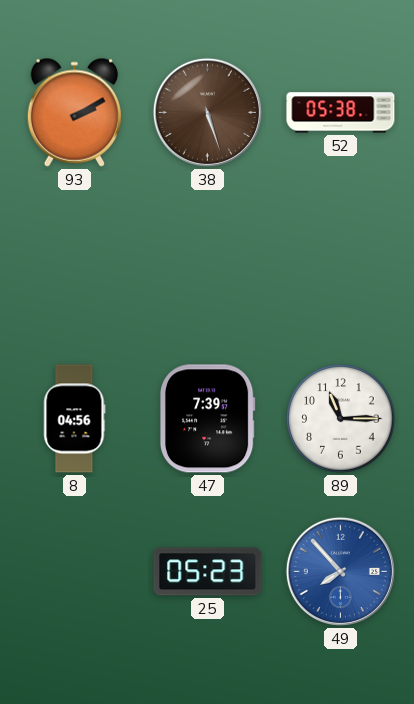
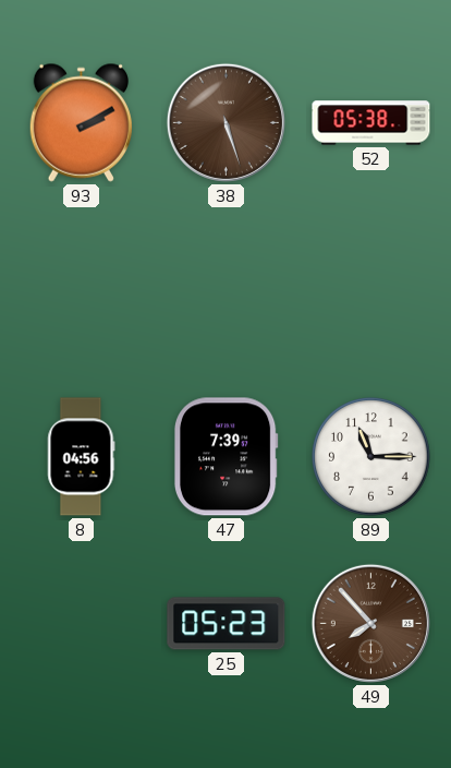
49 dial: blue -> brown (370, 623)
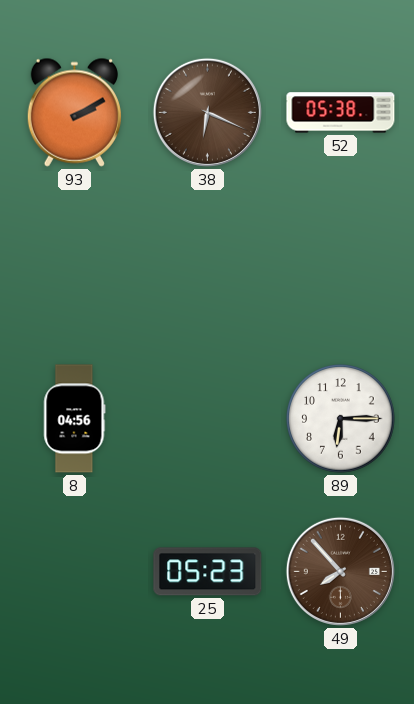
38: 5:27 -> 6:19 (207, 112)
47: 7:39 -> none (225, 457)
89: 11:15 -> 6:15 (341, 419)
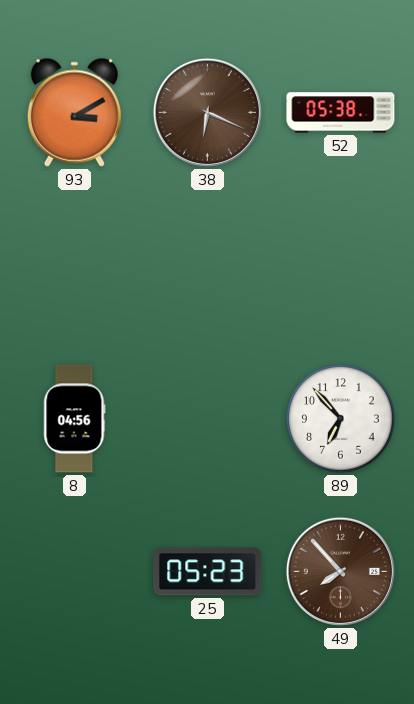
93: 2:10 -> 3:10 (74, 112)
89: 6:15 -> 6:53 (341, 419)
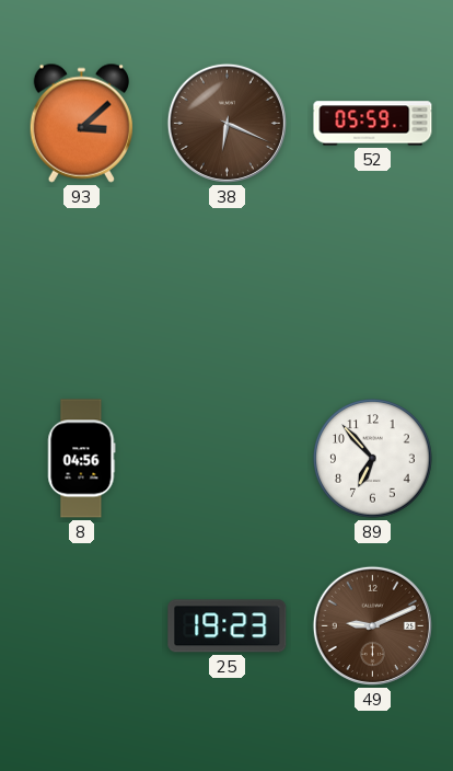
93: 3:10 -> 3:08 (81, 123)
52: 05:38 -> 05:59 (373, 124)
25: 05:23 -> 19:23 (228, 626)
49: 7:53 -> 9:11 (372, 625)
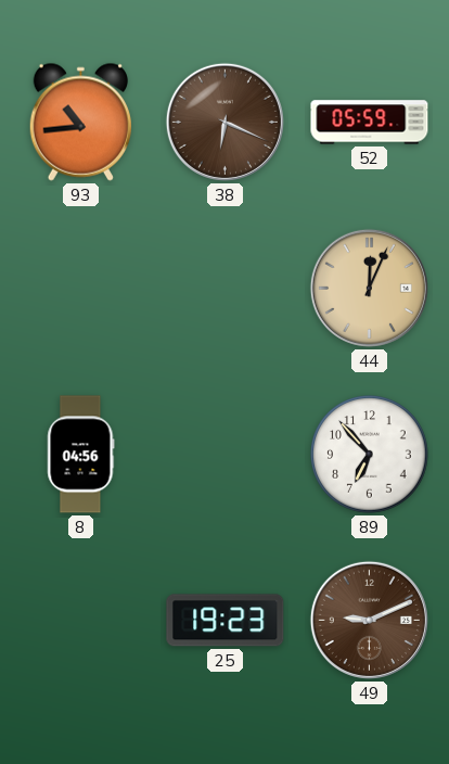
93: 3:08 -> 10:44 (80, 122)
44: none -> 12:04 (369, 288)
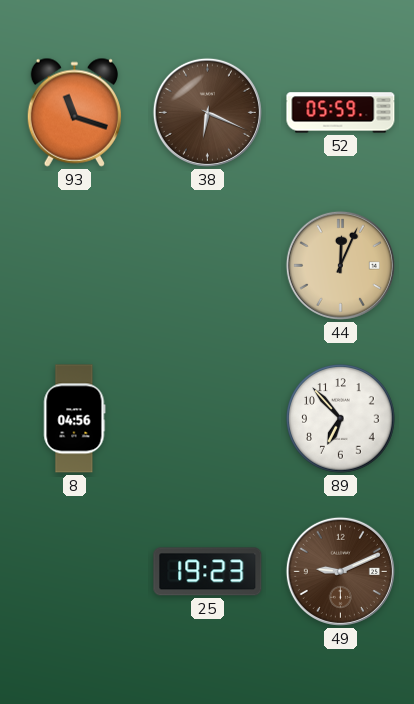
93: 10:44 -> 11:18 (74, 112)
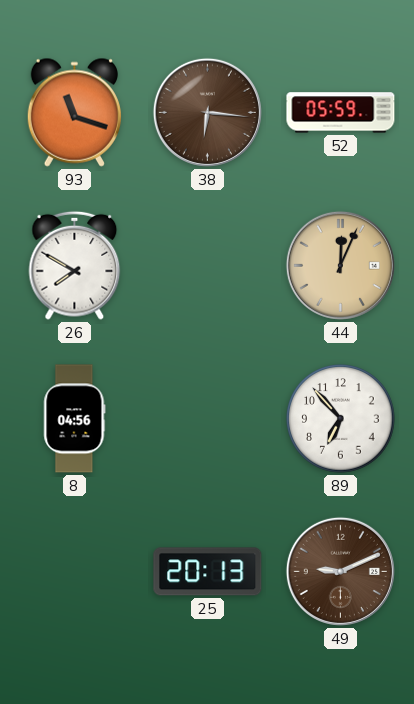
38: 6:19 -> 6:16 (207, 112)
26: none -> 7:50 (75, 265)
25: 19:23 -> 20:13 (208, 572)
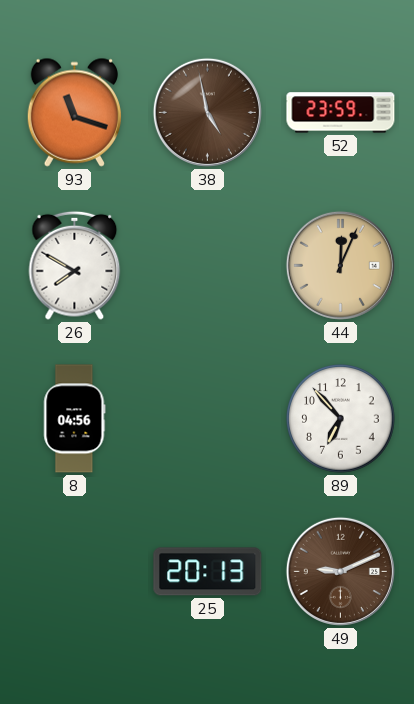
38: 6:16 -> 4:58 (207, 112)
52: 05:59 -> 23:59 (341, 113)
